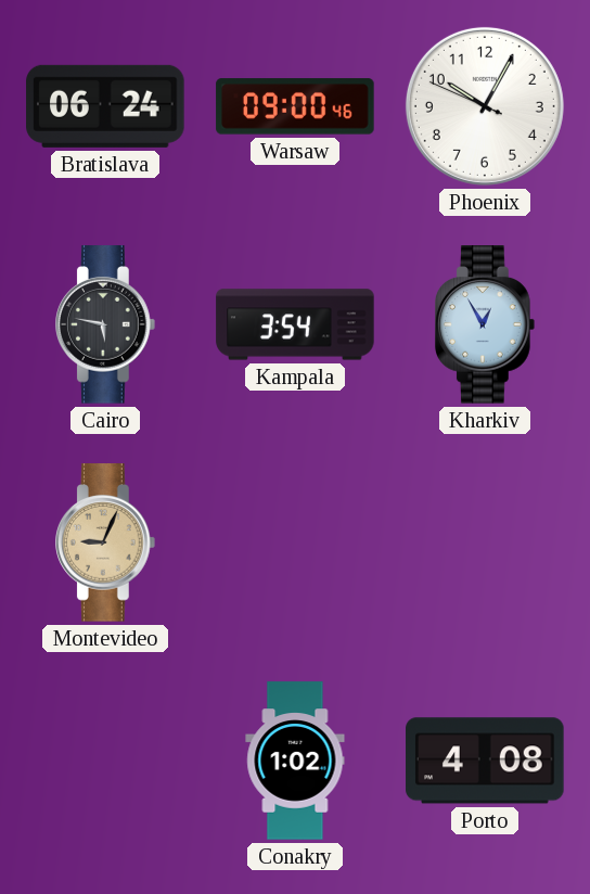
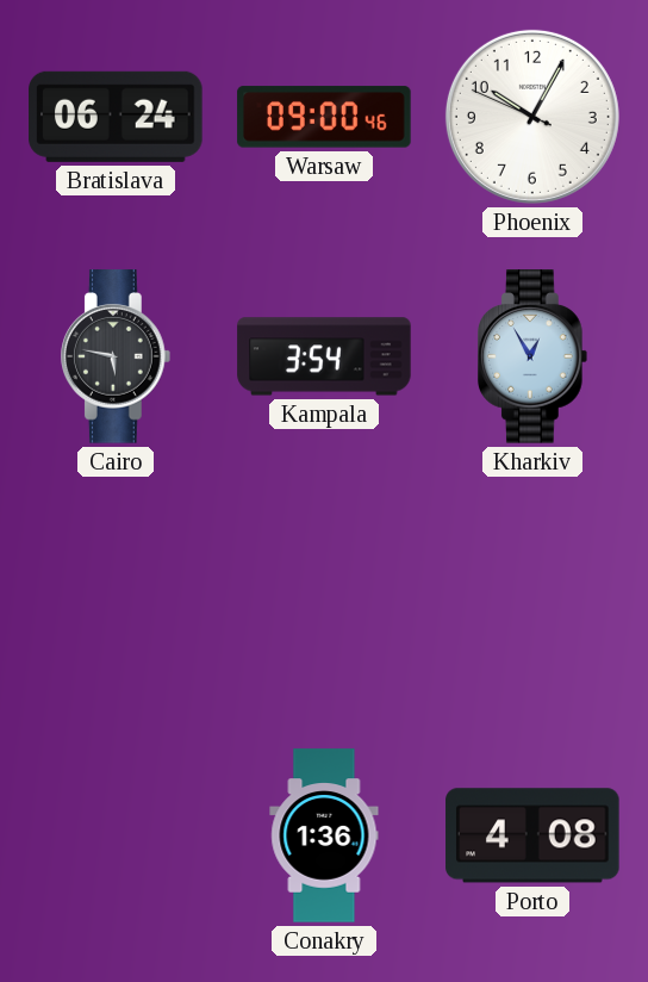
Montevideo: 9:04 -> none (106, 542)
Conakry: 1:02 -> 1:36 (324, 835)
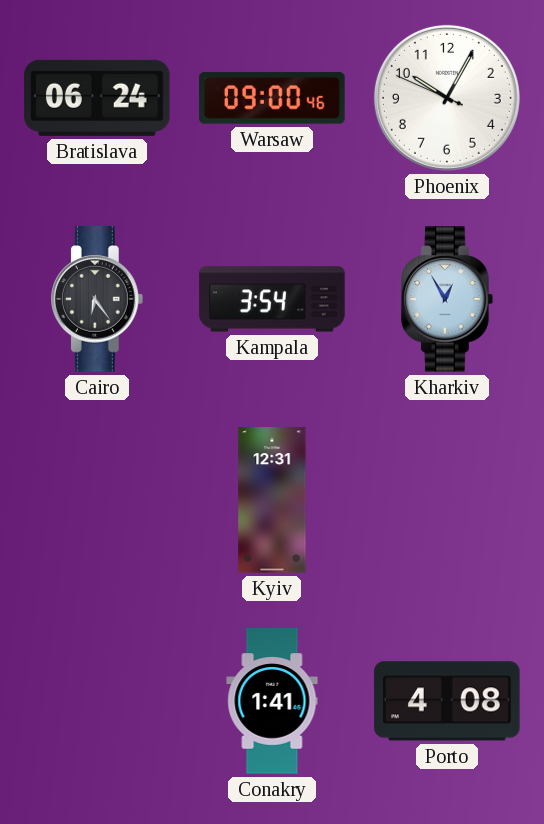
Cairo: 5:47 -> 6:24 (98, 299)
Kyiv: none -> 12:31 (272, 500)
Conakry: 1:36 -> 1:41 (272, 701)
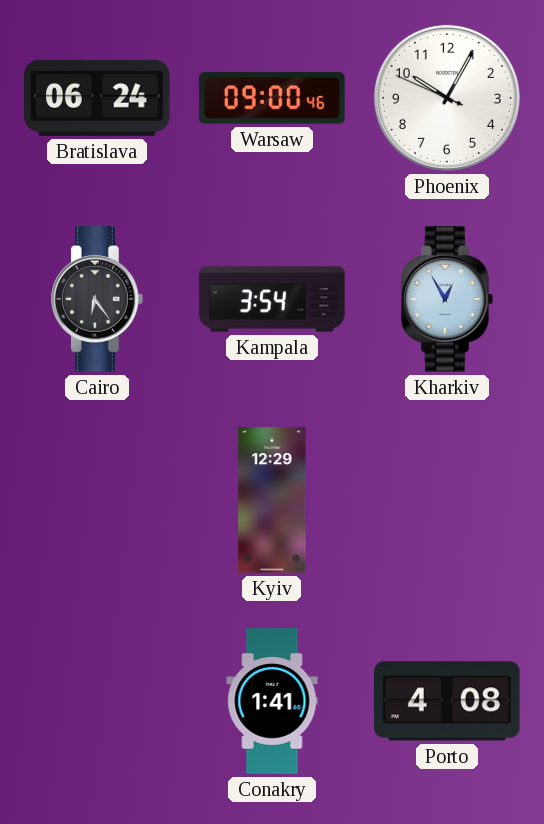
Kyiv: 12:31 -> 12:29 (272, 500)
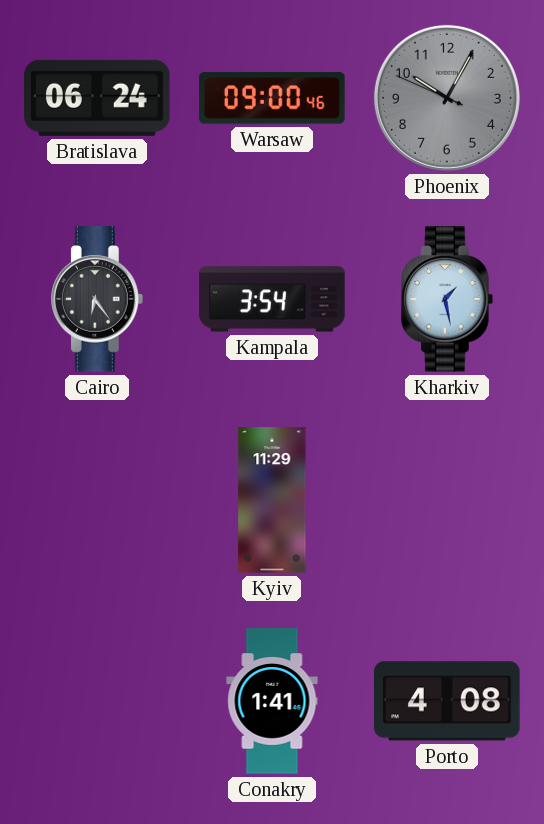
Phoenix dial: white -> grey (447, 98)
Kharkiv: 12:55 -> 1:28 (448, 299)
Kyiv: 12:29 -> 11:29 (272, 500)
